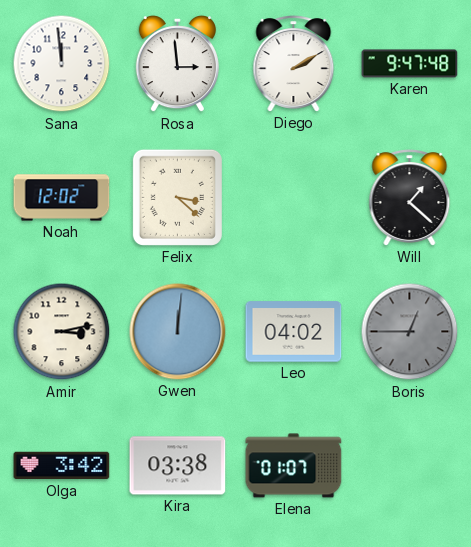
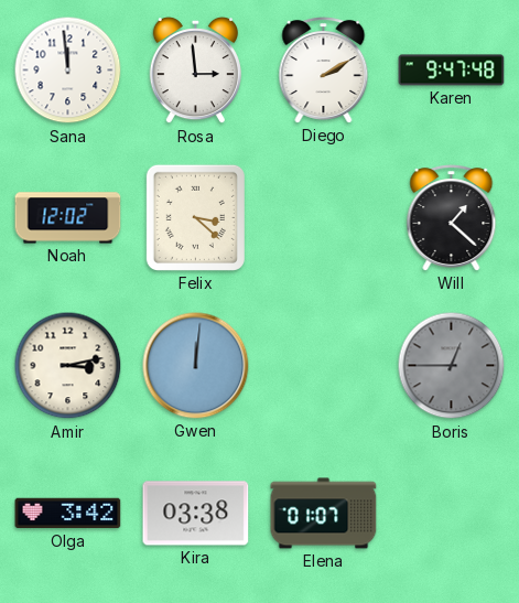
Leo: 04:02 -> none (294, 332)
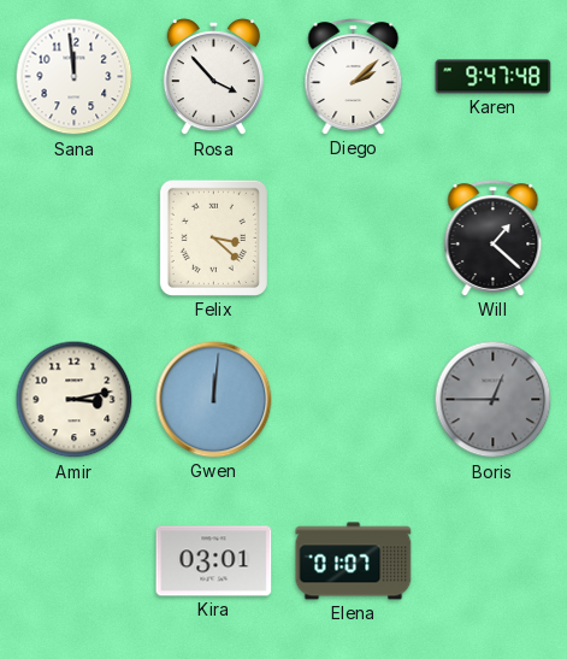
Rosa: 2:59 -> 3:53 (213, 78)
Diego: 2:10 -> 2:08 (354, 77)
Noah: 12:02 -> none (68, 218)
Olga: 3:42 -> none (68, 514)
Kira: 03:38 -> 03:01 (214, 561)
